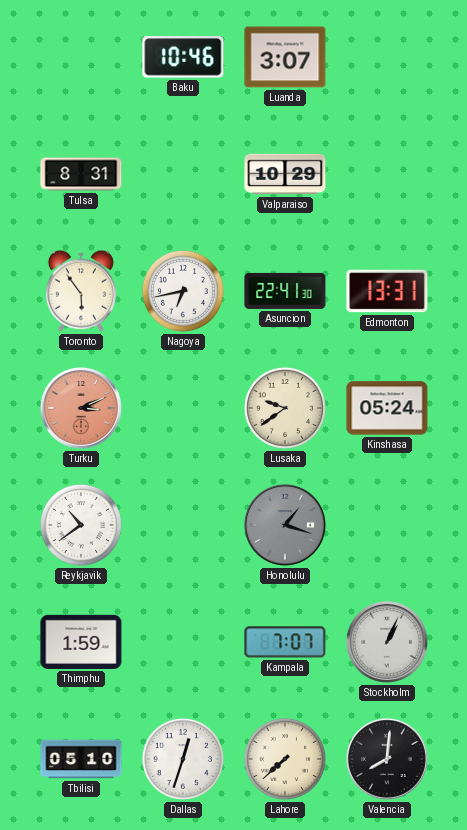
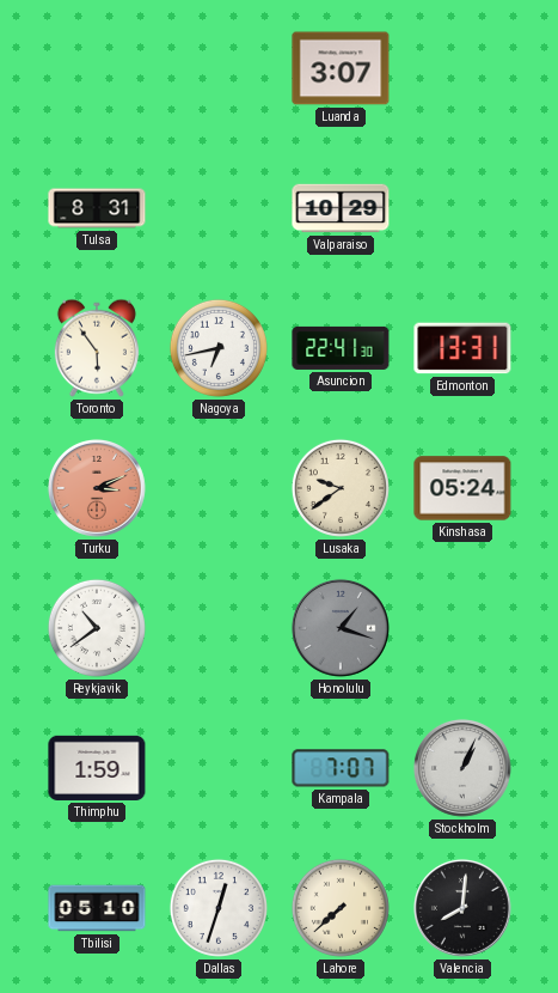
Baku: 10:46 -> none (183, 57)
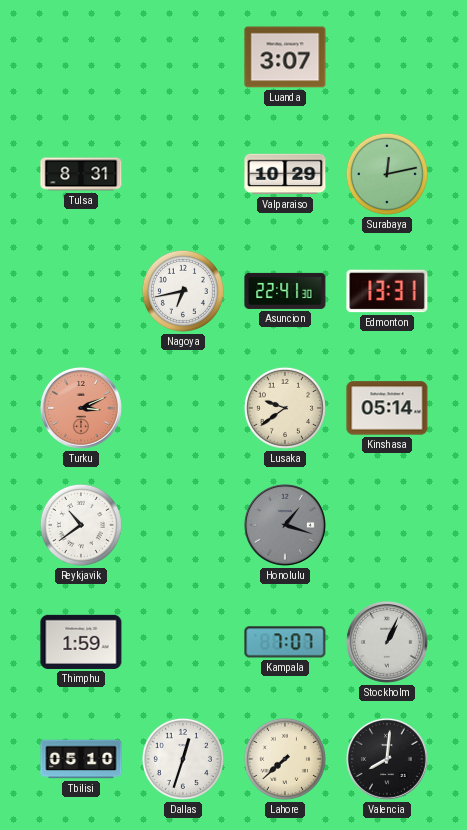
Surabaya: none -> 12:13 (387, 174)
Toronto: 5:54 -> none (97, 348)
Kinshasa: 05:24 -> 05:14 (387, 408)
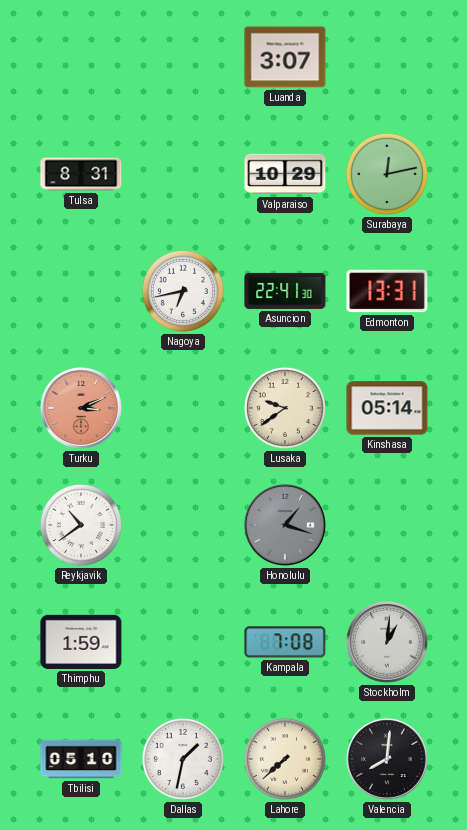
Kampala: 7:07 -> 7:08 (285, 642)
Stockholm: 1:04 -> 1:01 (387, 642)
Dallas: 12:33 -> 1:32 (183, 759)
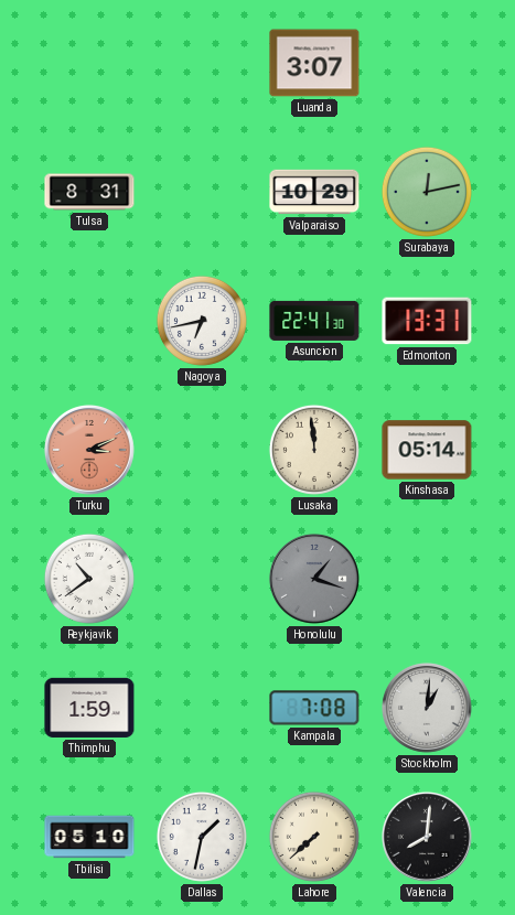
Lusaka: 9:39 -> 11:59 (314, 450)
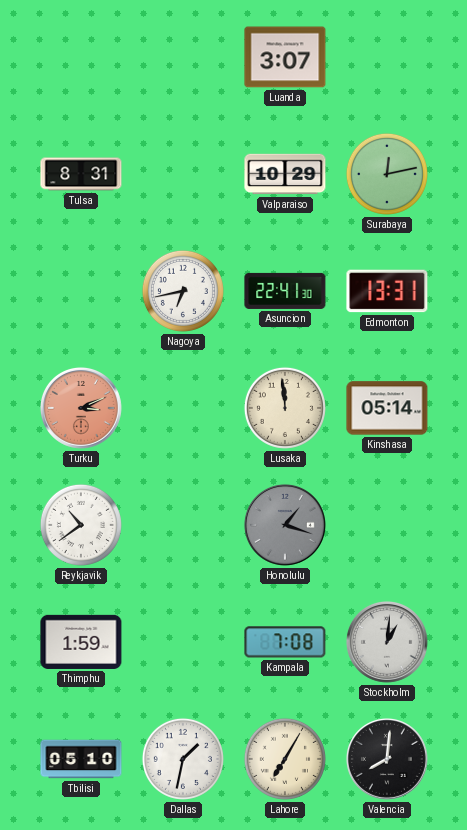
Lahore: 7:38 -> 7:05 (285, 759)
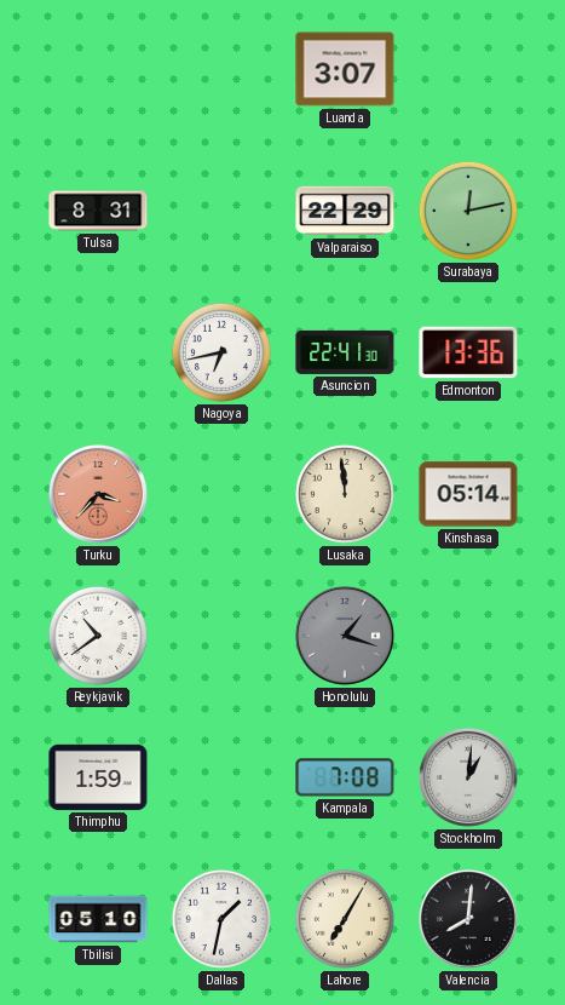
Valparaiso: 10:29 -> 22:29 (345, 211)
Edmonton: 13:31 -> 13:36 (468, 352)
Turku: 3:11 -> 3:37 (98, 494)
